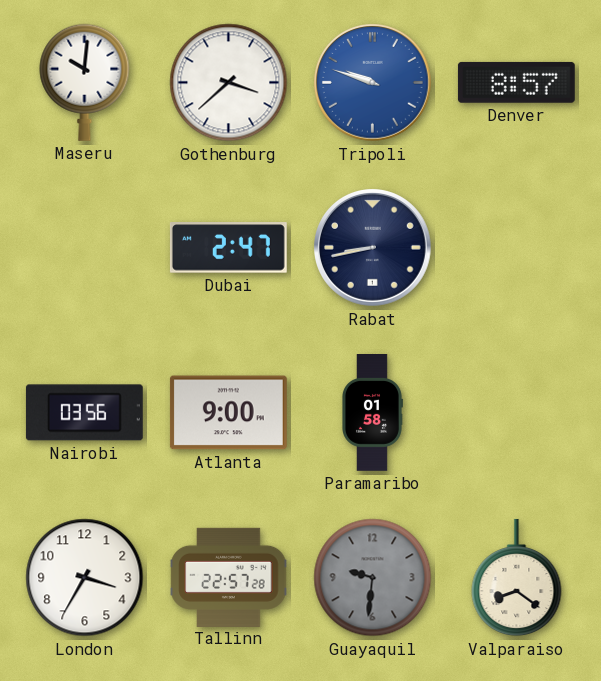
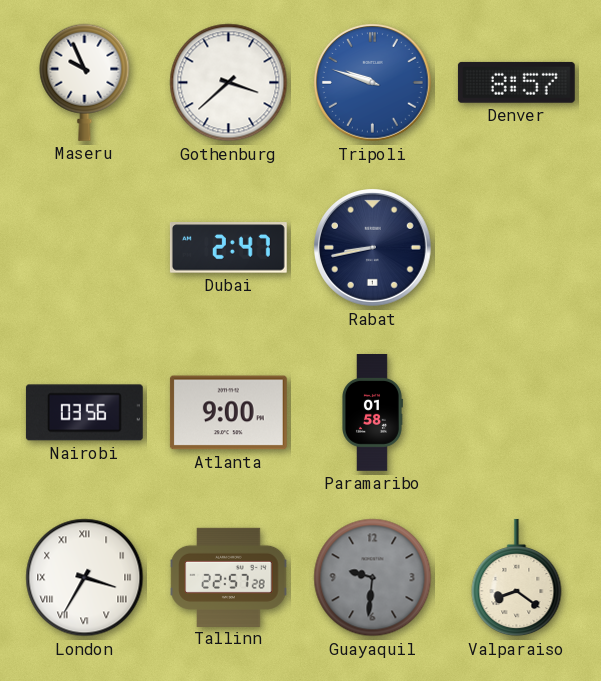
Maseru: 10:01 -> 9:56 (85, 82)
London numerals: Arabic -> Roman (85, 578)
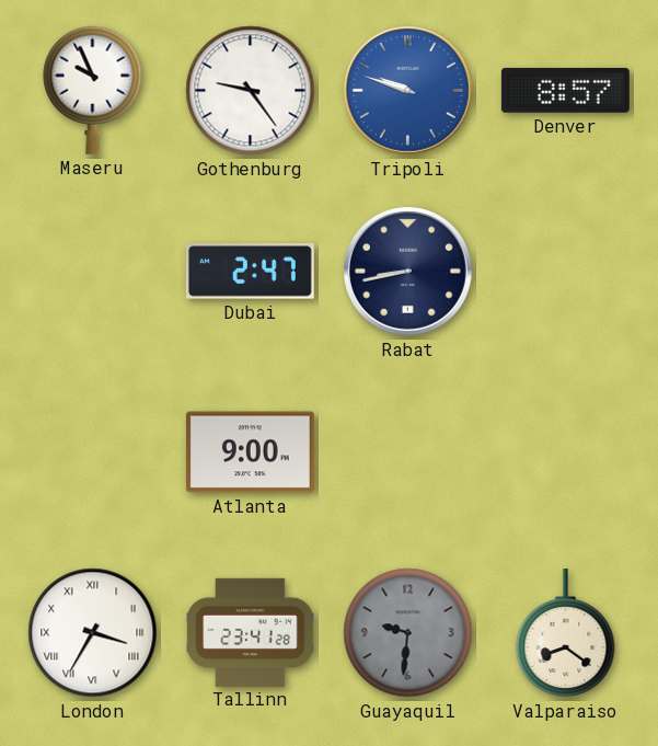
Gothenburg: 3:38 -> 9:24 (251, 91)
Nairobi: 03:56 -> none (84, 413)
Paramaribo: 01:58 -> none (373, 413)
Tallinn: 22:57 -> 23:41 (251, 632)
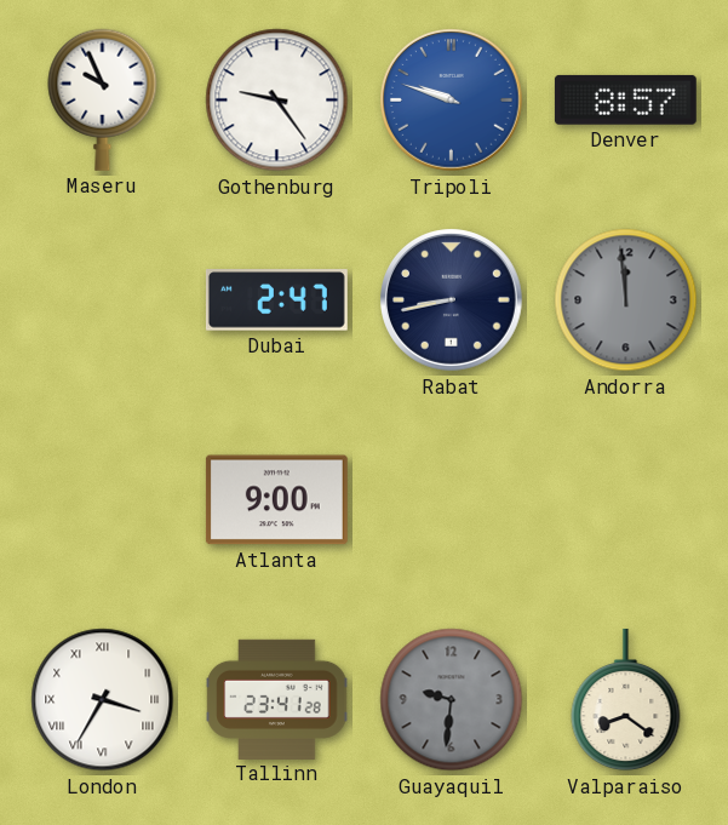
Andorra: none -> 11:59 (626, 300)
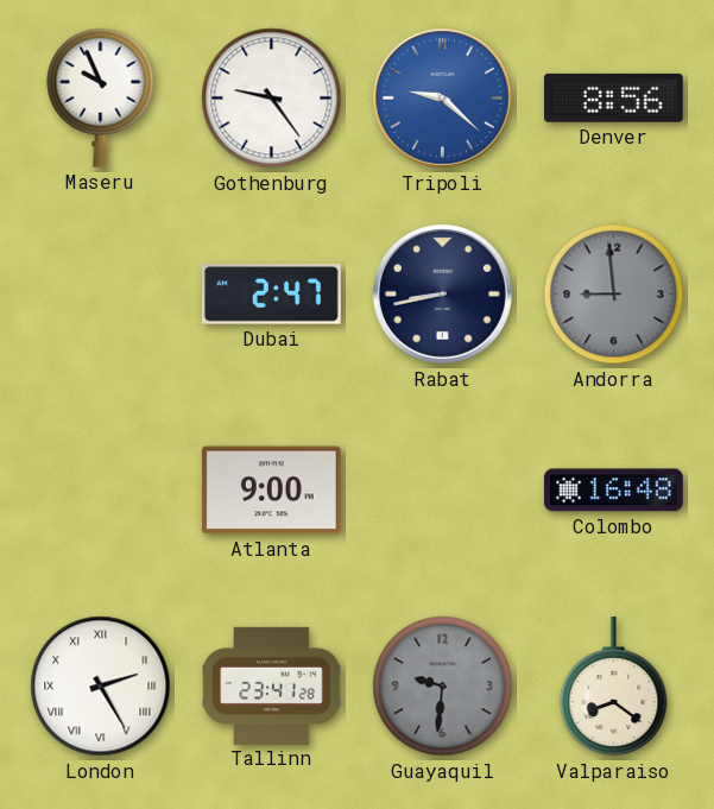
Tripoli: 9:48 -> 9:22 (443, 99)
Denver: 8:57 -> 8:56 (613, 97)
Andorra: 11:59 -> 8:59 (614, 295)
Colombo: none -> 16:48 (613, 491)
London: 3:35 -> 2:25 (101, 687)
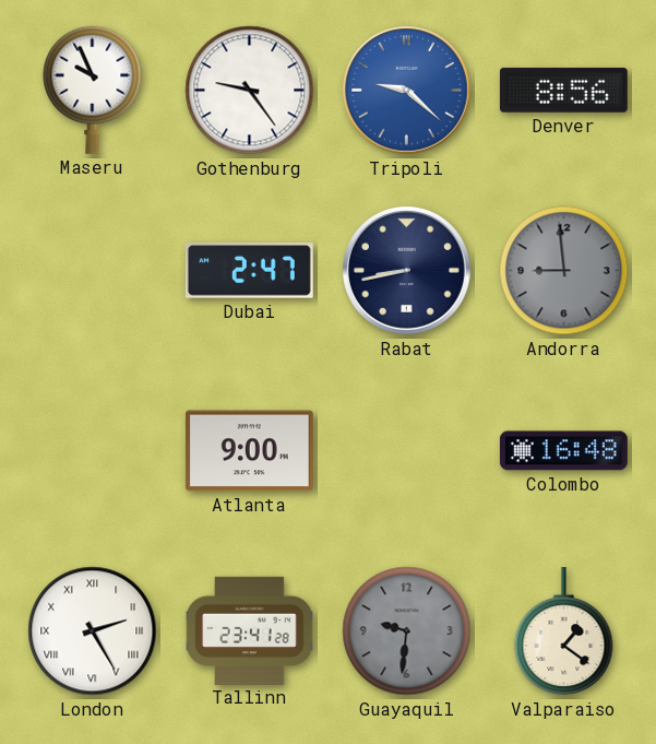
Valparaiso: 8:21 -> 1:21 (564, 631)
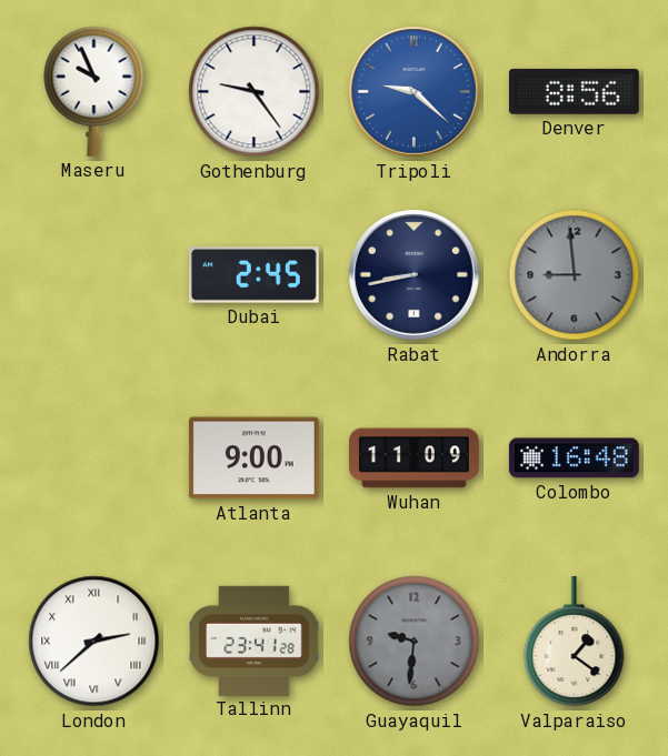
Dubai: 2:47 -> 2:45 (253, 275)
Wuhan: none -> 11:09 (415, 458)
London: 2:25 -> 2:38 (94, 642)
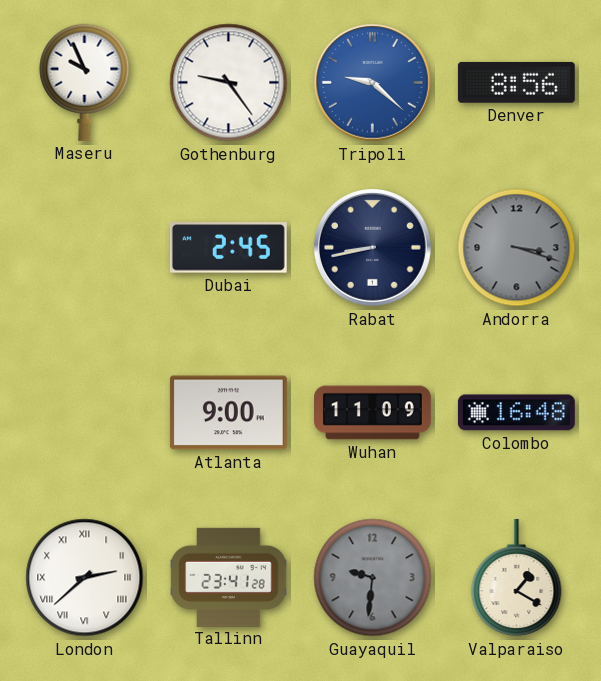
Andorra: 8:59 -> 3:18 (517, 248)
Valparaiso: 1:21 -> 1:20 (517, 578)
